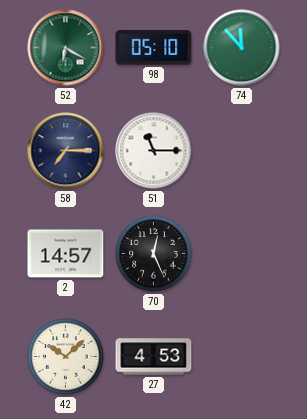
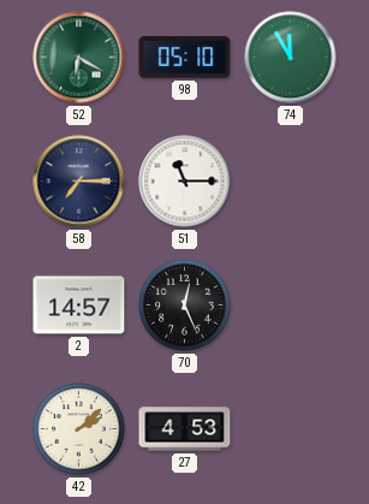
74: 11:53 -> 11:55 (291, 58)
42: 10:08 -> 2:08 (79, 429)
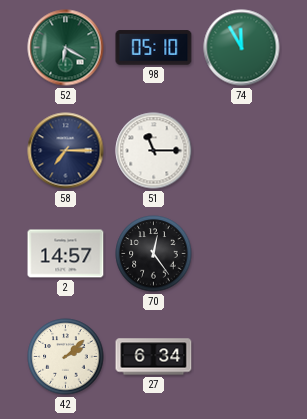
70: 12:26 -> 12:24 (154, 254)
27: 4:53 -> 6:34 (154, 357)
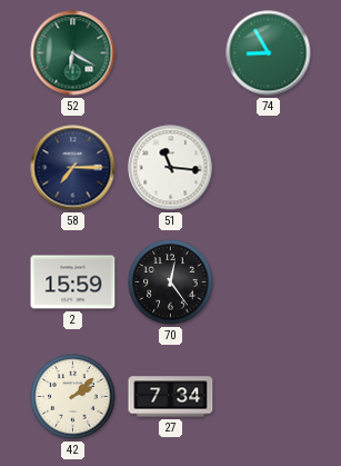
98: 05:10 -> none (154, 48)
74: 11:55 -> 8:55 (269, 53)
51: 11:15 -> 11:16 (171, 168)
2: 14:57 -> 15:59 (73, 282)
27: 6:34 -> 7:34 (171, 397)
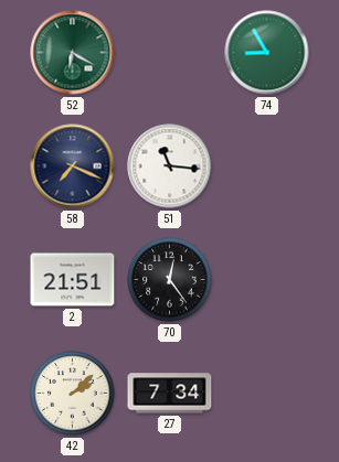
58: 7:15 -> 7:19 (73, 166)
2: 15:59 -> 21:51 (73, 280)
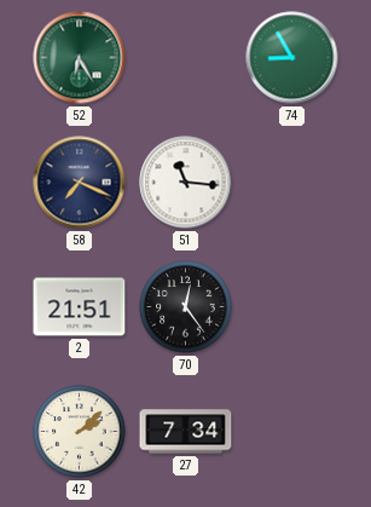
52: 6:20 -> 6:25 (80, 58)
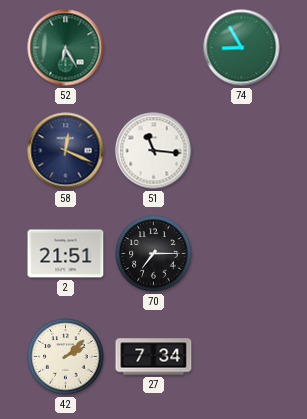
58: 7:19 -> 12:19 (66, 151)
70: 12:24 -> 7:15 (154, 254)
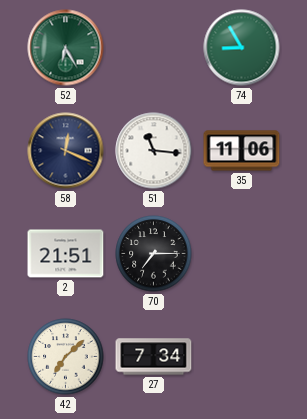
35: none -> 11:06 (242, 151)
42: 2:08 -> 7:08 (66, 357)
